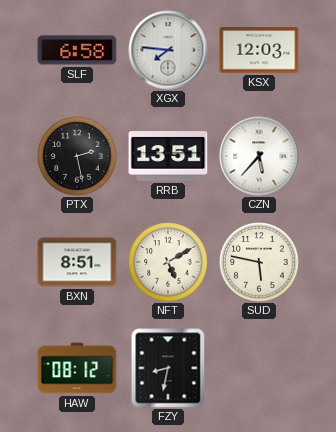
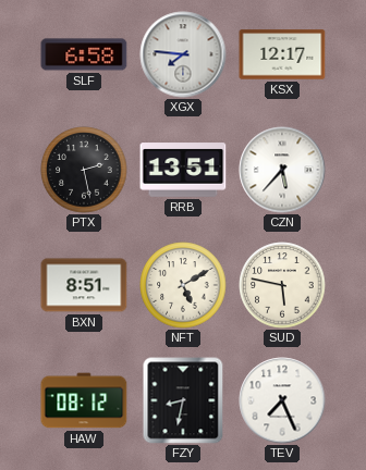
KSX: 12:03 -> 12:17 (282, 54)
TEV: none -> 7:26 (282, 400)
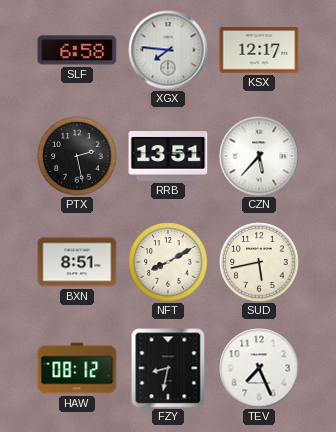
NFT: 5:10 -> 8:10 (168, 262)
SUD: 5:47 -> 5:43 (259, 262)
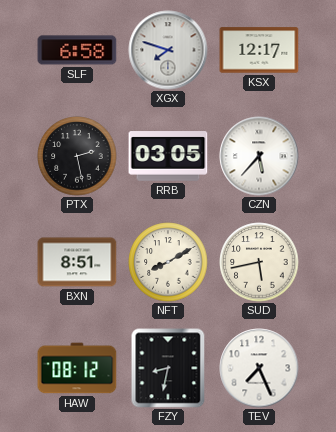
XGX: 7:46 -> 7:48 (168, 50)
RRB: 13:51 -> 03:05 (168, 156)
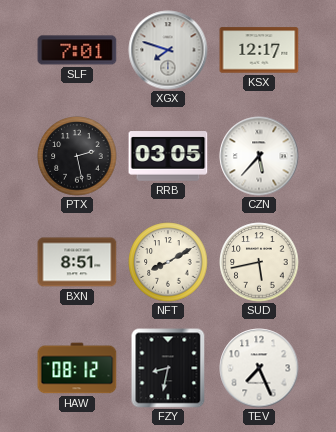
SLF: 6:58 -> 7:01 (77, 50)
